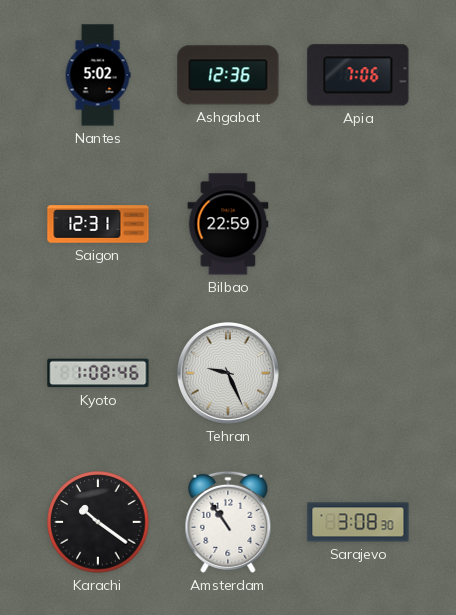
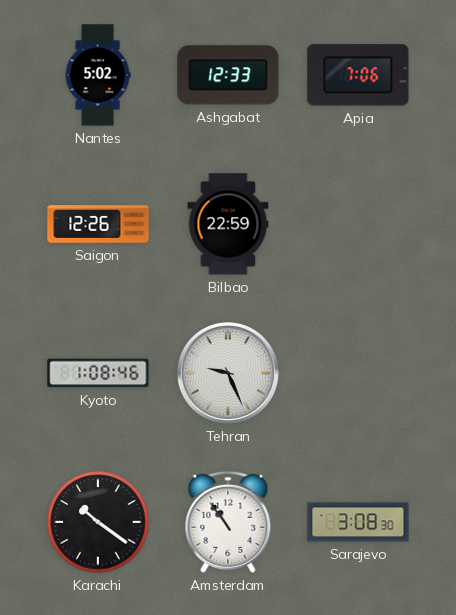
Ashgabat: 12:36 -> 12:33 (228, 75)
Saigon: 12:31 -> 12:26 (98, 224)
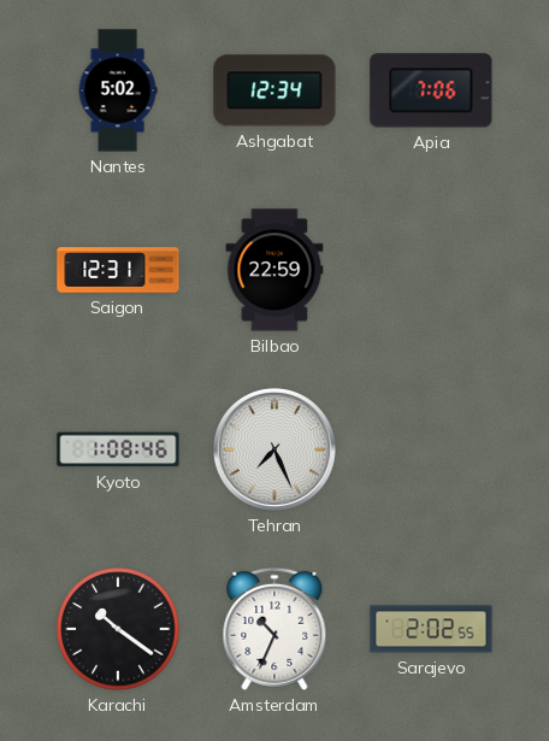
Ashgabat: 12:33 -> 12:34 (274, 90)
Saigon: 12:26 -> 12:31 (118, 270)
Tehran: 9:26 -> 7:26 (274, 449)
Amsterdam: 10:54 -> 10:34 (274, 629)
Sarajevo: 3:08 -> 2:02 (431, 629)
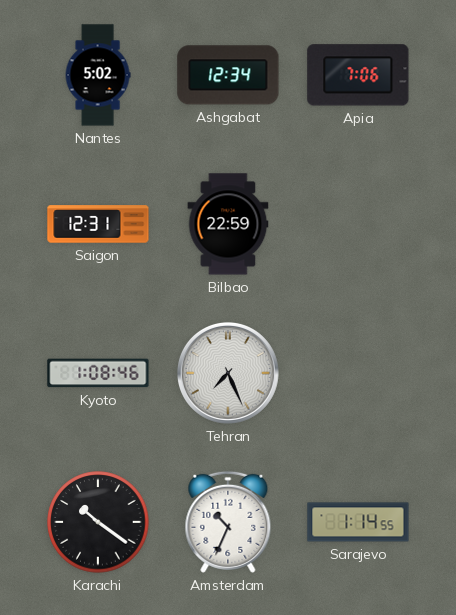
Sarajevo: 2:02 -> 1:14 (358, 522)
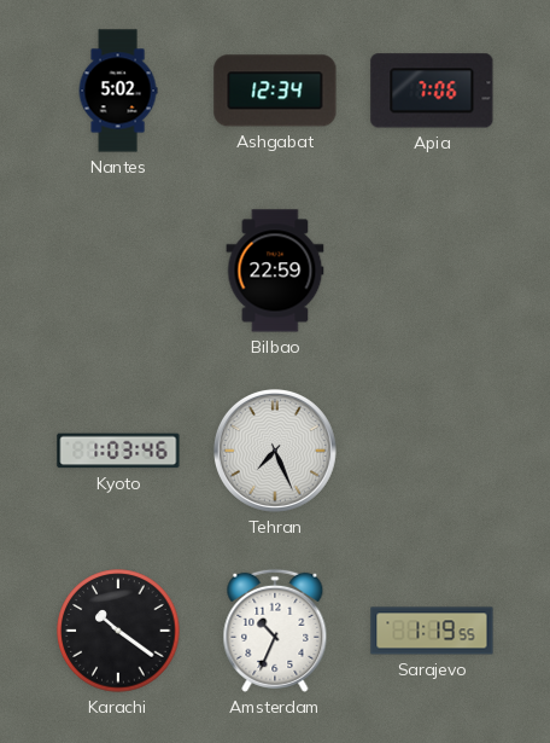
Saigon: 12:31 -> none (98, 224)
Kyoto: 1:08 -> 1:03 (118, 451)
Sarajevo: 1:14 -> 1:19 (432, 631)
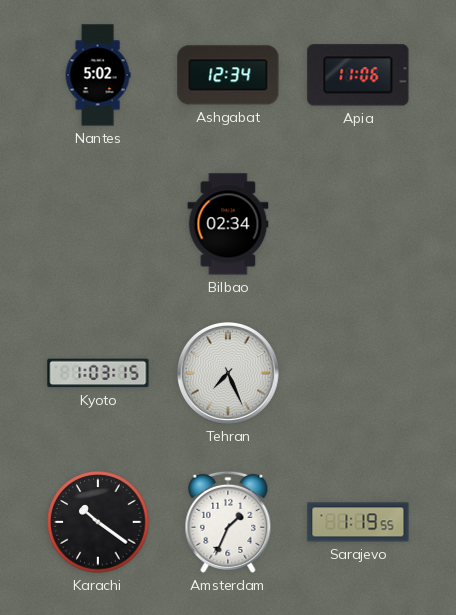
Apia: 7:06 -> 11:06 (358, 75)
Bilbao: 22:59 -> 02:34 (228, 224)
Kyoto: 1:03:46 -> 1:03:15 (98, 373)
Amsterdam: 10:34 -> 1:34 (228, 522)
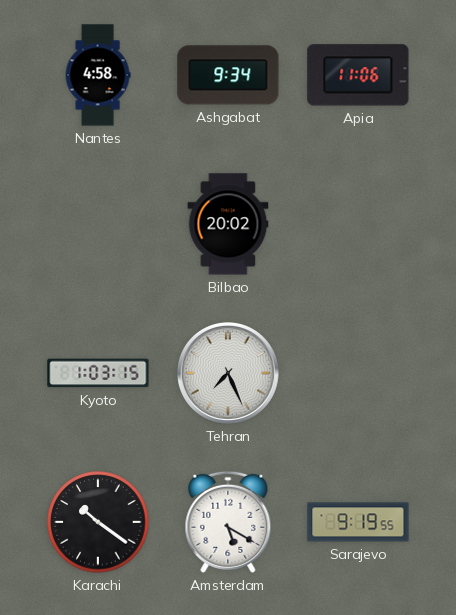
Nantes: 5:02 -> 4:58 (98, 75)
Ashgabat: 12:34 -> 9:34 (228, 75)
Bilbao: 02:34 -> 20:02 (228, 224)
Amsterdam: 1:34 -> 5:20 (228, 522)
Sarajevo: 1:19 -> 9:19 (358, 522)
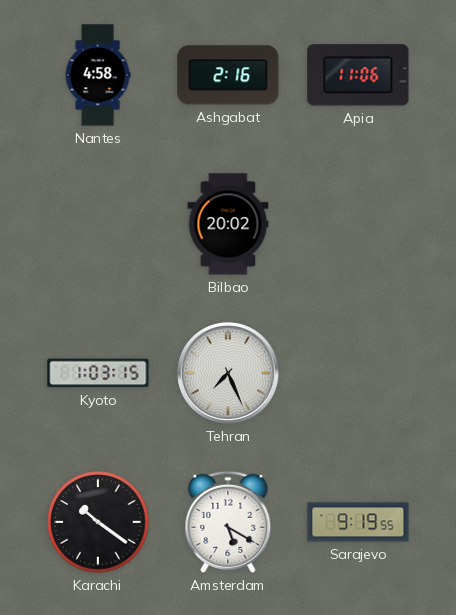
Ashgabat: 9:34 -> 2:16 (228, 75)
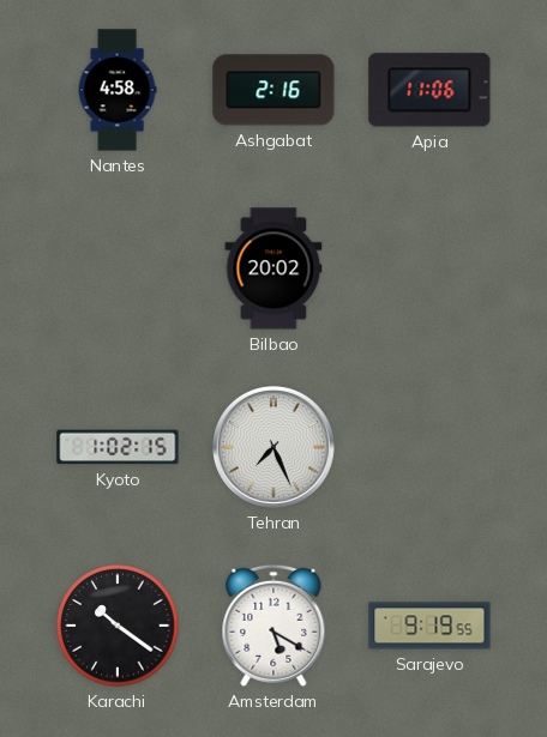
Kyoto: 1:03 -> 1:02 (118, 447)
